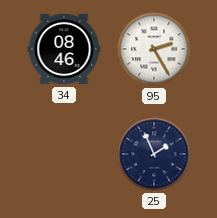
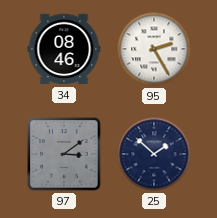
97: none -> 3:09 (64, 154)
25: 1:56 -> 1:52 (154, 154)
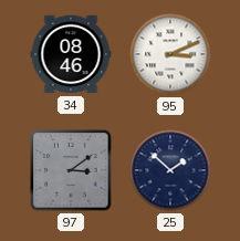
95: 2:25 -> 3:11 (170, 54)
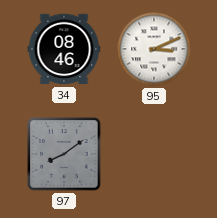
97: 3:09 -> 8:09 (64, 154)
25: 1:52 -> none (170, 170)
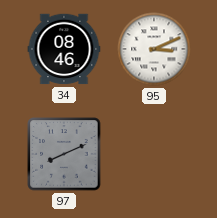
97: 8:09 -> 8:11 (64, 154)
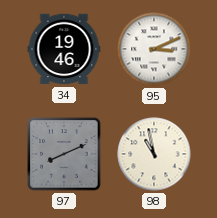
34: 08:46 -> 19:46 (64, 49)
98: none -> 10:58 (154, 154)
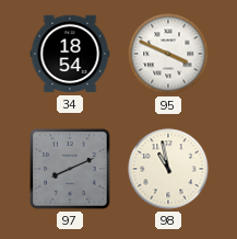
34: 19:46 -> 18:54 (70, 54)
95: 3:11 -> 3:49 (168, 54)
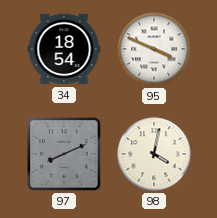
98: 10:58 -> 4:02 (154, 154)
